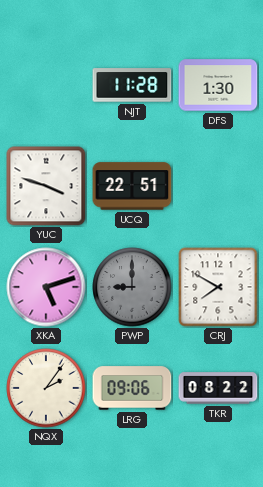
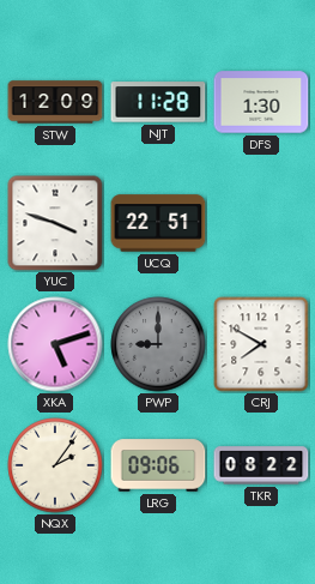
STW: none -> 12:09 (55, 102)
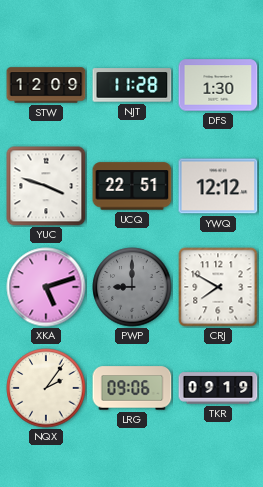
YWQ: none -> 12:12 (218, 186)
TKR: 08:22 -> 09:19 (218, 388)
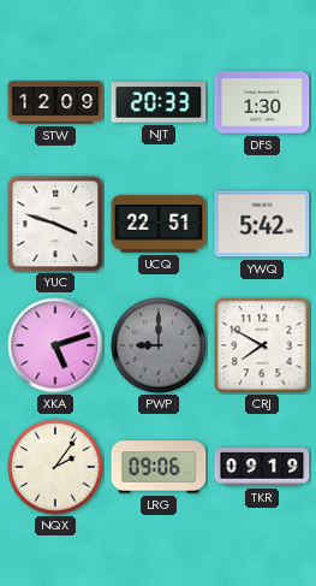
NJT: 11:28 -> 20:33 (159, 102)
YWQ: 12:12 -> 5:42 (262, 224)
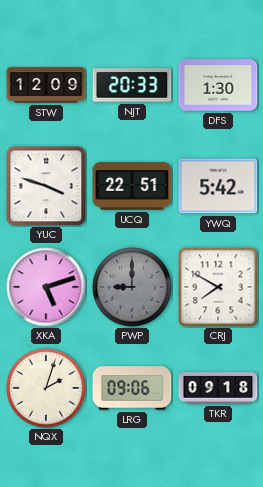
NQX: 2:06 -> 2:03 (46, 388)
TKR: 09:19 -> 09:18 (218, 388)
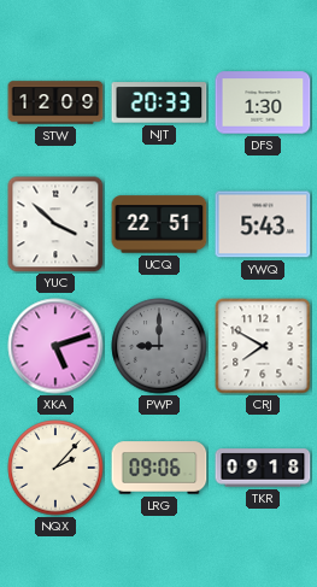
YUC: 3:48 -> 3:52 (55, 224)
YWQ: 5:42 -> 5:43 (263, 224)
NQX: 2:03 -> 2:07 (55, 468)
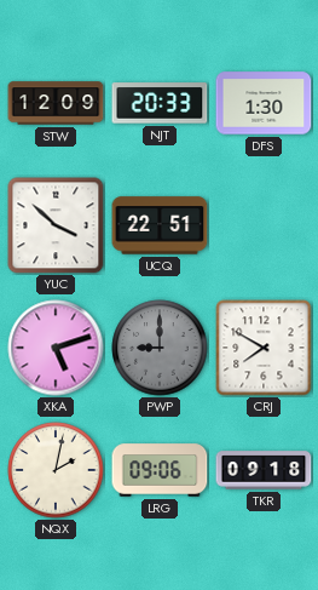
YWQ: 5:43 -> none (263, 224)
NQX: 2:07 -> 2:02 (56, 470)
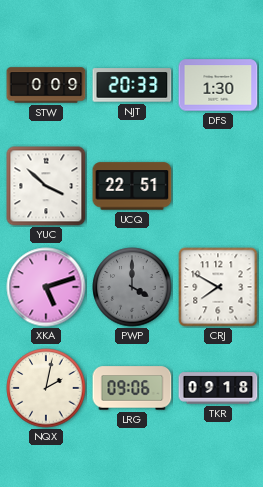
STW: 12:09 -> 0:09 (46, 85)
PWP: 9:00 -> 4:00 (132, 287)
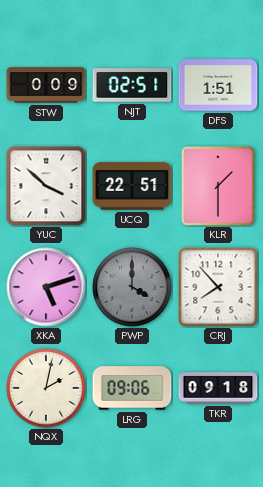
NJT: 20:33 -> 02:51 (132, 85)
DFS: 1:30 -> 1:51 (218, 85)
KLR: none -> 1:30 (218, 186)
CRJ: 7:50 -> 7:53 (218, 287)
